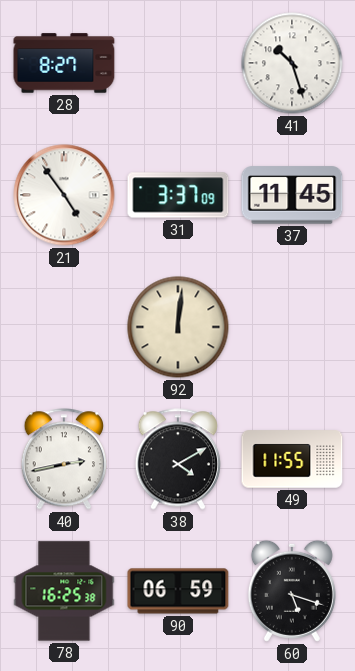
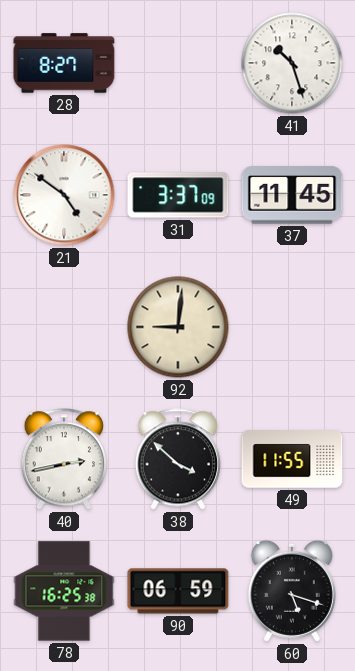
21: 4:54 -> 4:51 (64, 195)
92: 12:01 -> 9:01 (178, 327)
38: 4:10 -> 3:52 (177, 459)
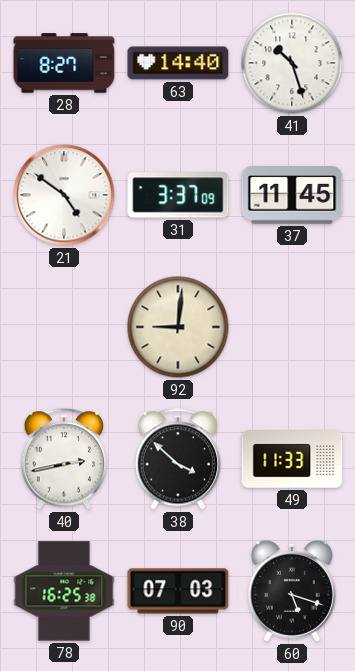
63: none -> 14:40 (178, 63)
49: 11:55 -> 11:33 (292, 459)
90: 06:59 -> 07:03 (178, 591)
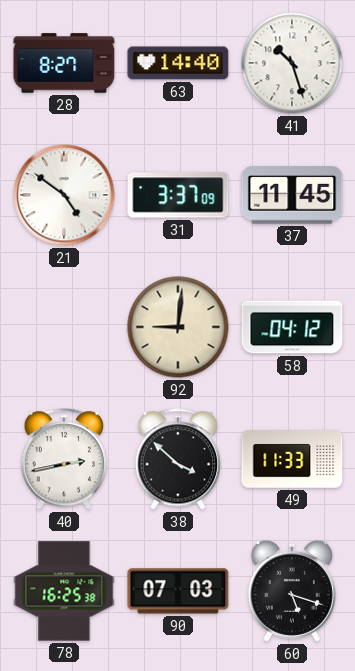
58: none -> 04:12 (292, 327)
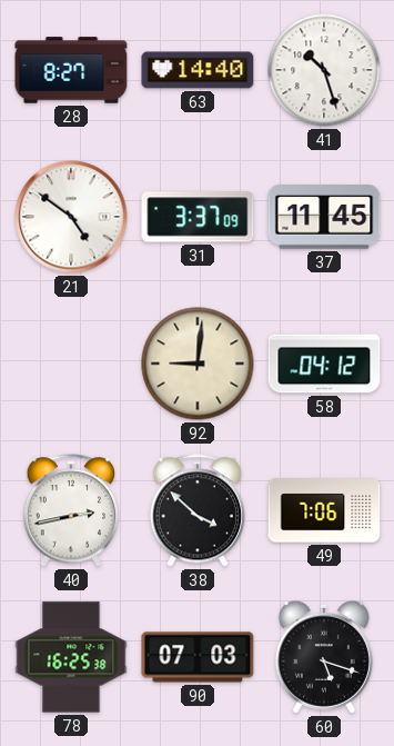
49: 11:33 -> 7:06 (324, 510)
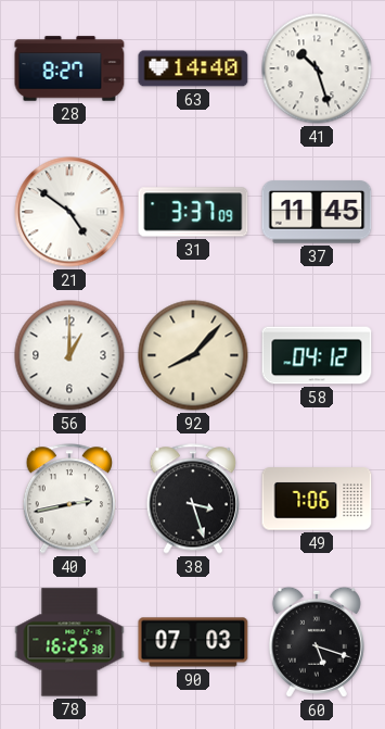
56: none -> 1:00 (69, 355)
92: 9:01 -> 8:07 (193, 355)
38: 3:52 -> 3:27 (192, 499)
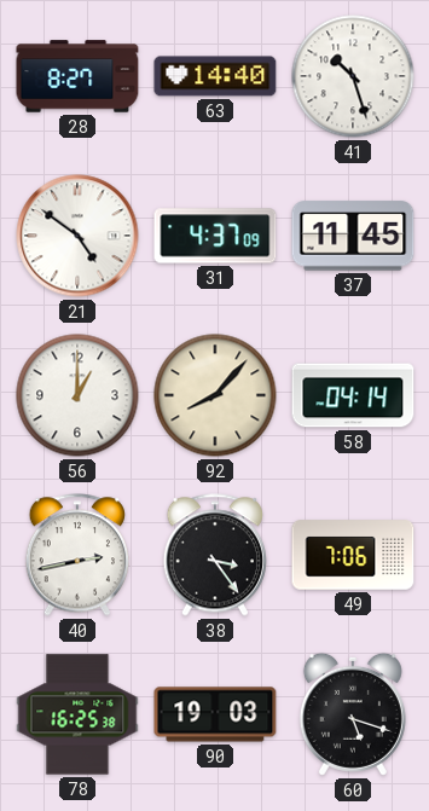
31: 3:37 -> 4:37 (215, 236)
58: 04:12 -> 04:14 (353, 395)
38: 3:27 -> 3:24 (214, 555)
90: 07:03 -> 19:03 (215, 714)
